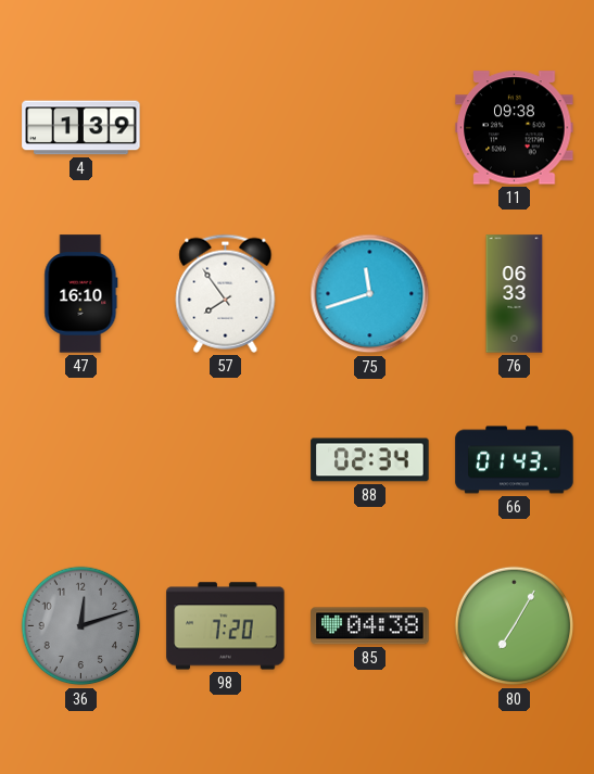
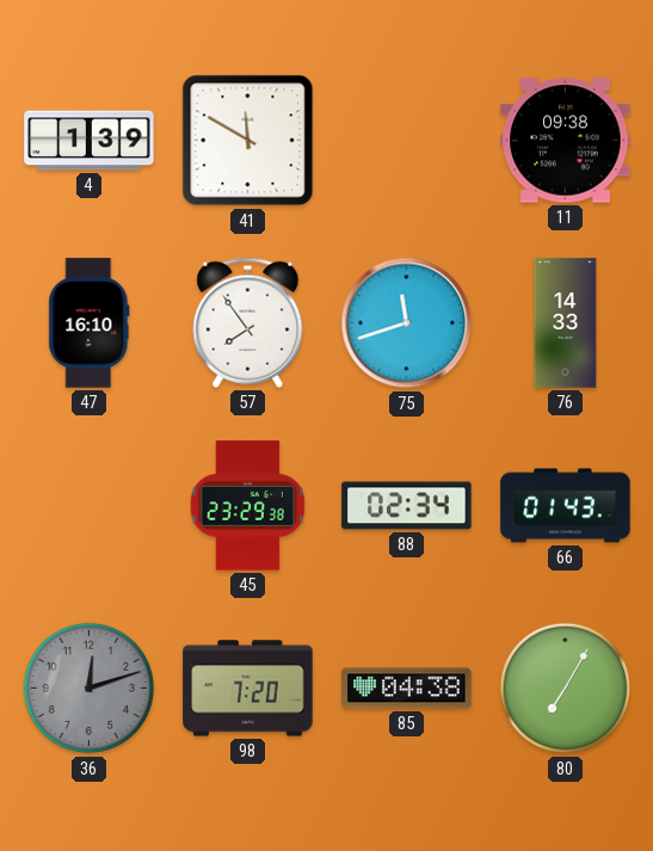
41: none -> 11:50 (248, 141)
76: 06:33 -> 14:33 (566, 323)
45: none -> 23:29 (247, 506)
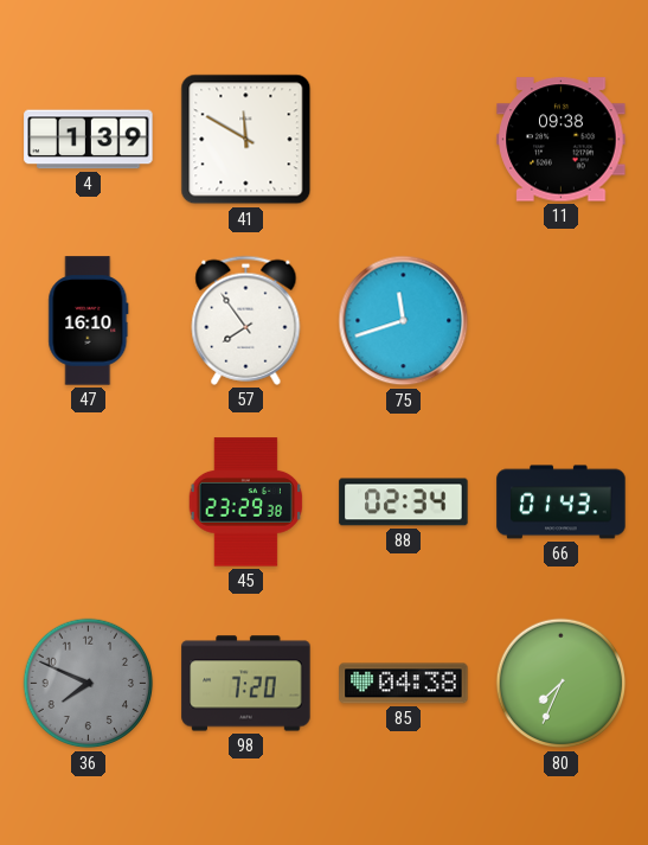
76: 14:33 -> none (566, 323)
36: 12:12 -> 7:49 (89, 684)
80: 7:05 -> 7:34 (562, 684)
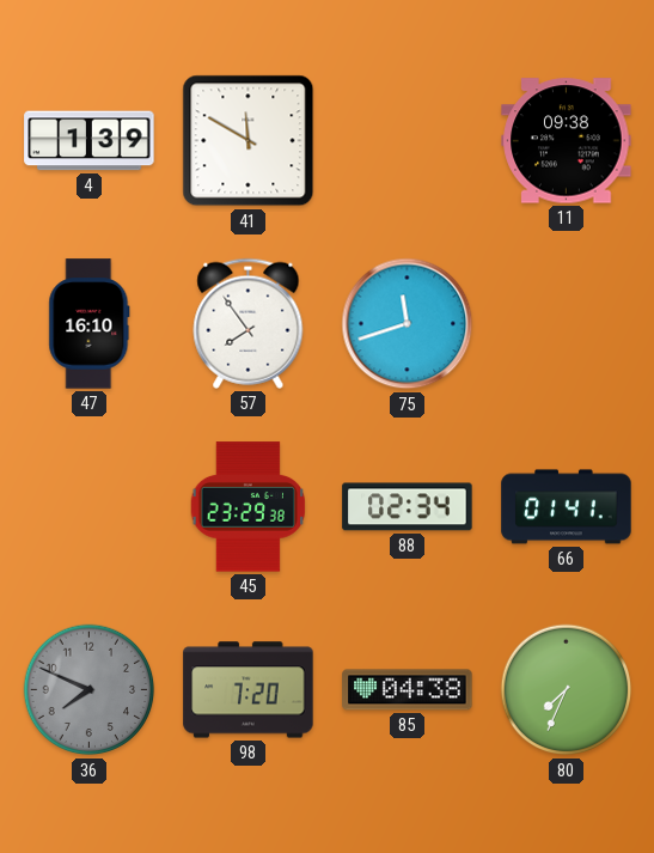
66: 01:43 -> 01:41 (567, 507)
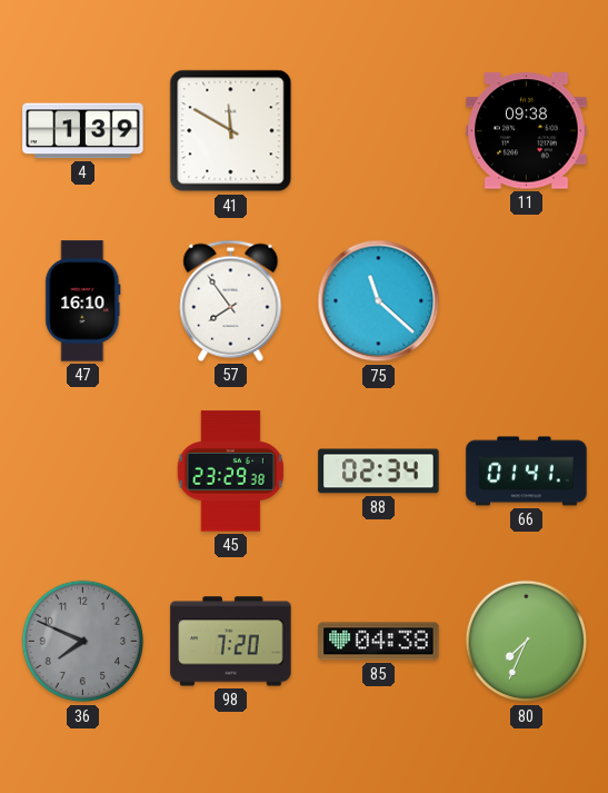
75: 11:42 -> 11:22 (379, 301)
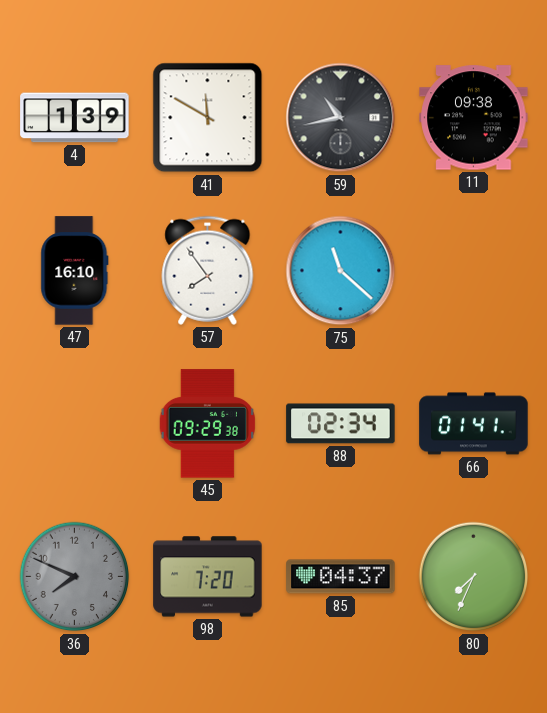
59: none -> 10:43 (341, 118)
45: 23:29 -> 09:29 (207, 424)
85: 04:38 -> 04:37 (341, 577)
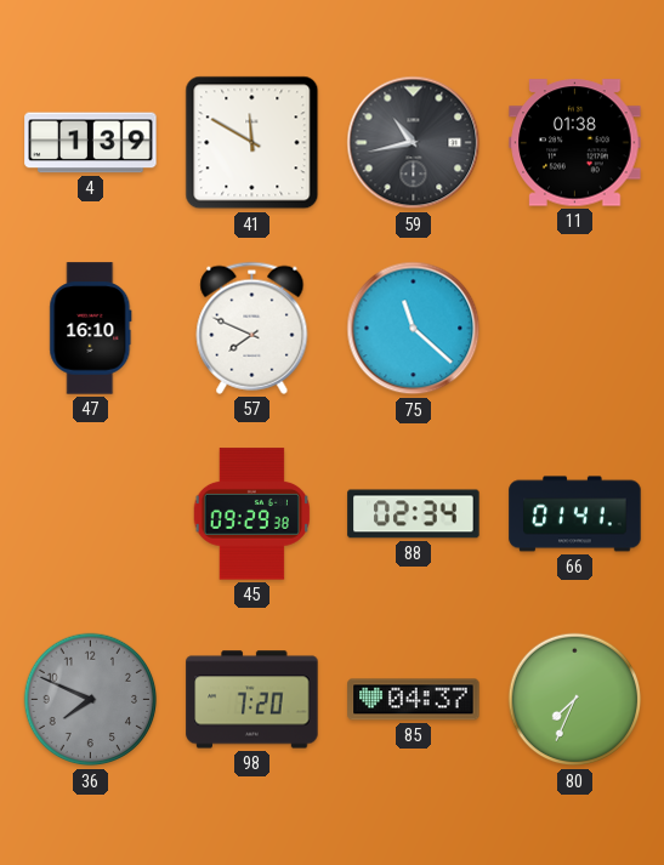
11: 09:38 -> 01:38 (575, 143)
57: 7:54 -> 7:49 (252, 328)
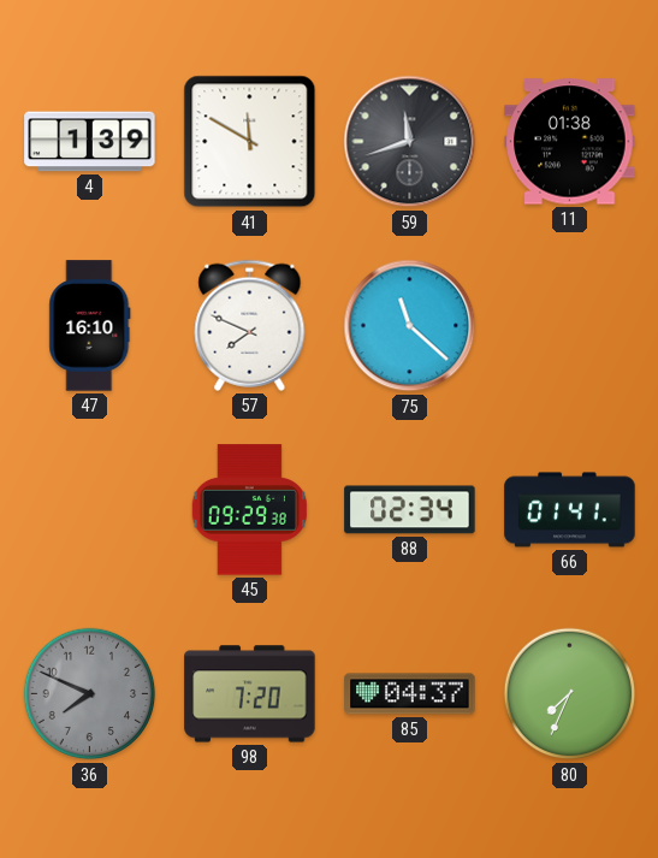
59: 10:43 -> 11:42 (410, 142)
